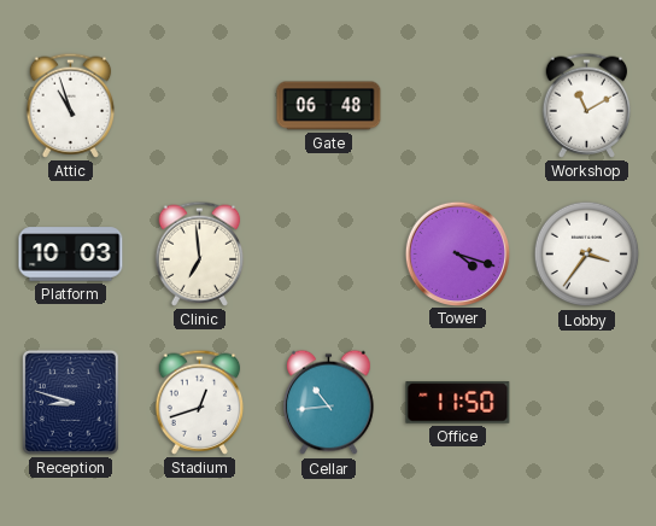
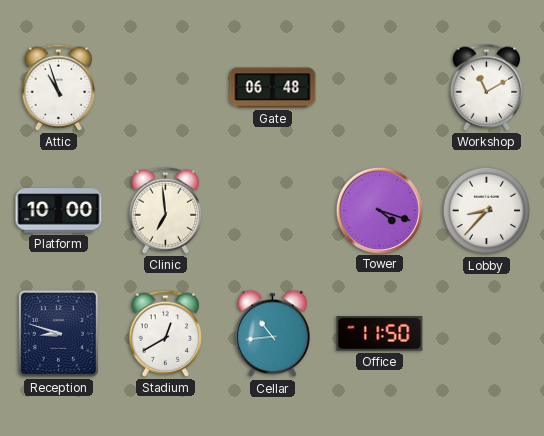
Platform: 10:03 -> 10:00 (59, 211)
Lobby: 3:36 -> 8:37 (487, 211)
Stadium: 12:42 -> 12:40 (166, 333)
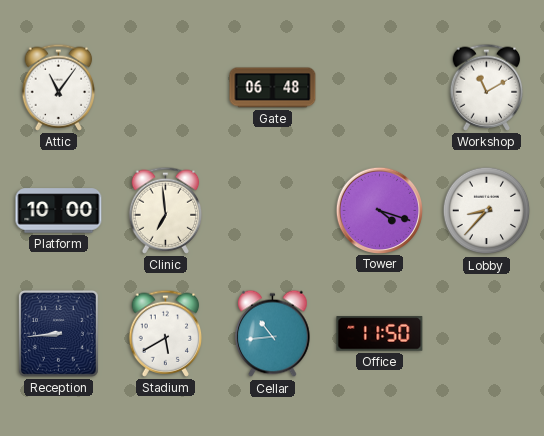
Attic: 10:57 -> 11:06 (59, 87)
Reception: 8:48 -> 8:44 (58, 333)
Stadium: 12:40 -> 5:40 (166, 333)
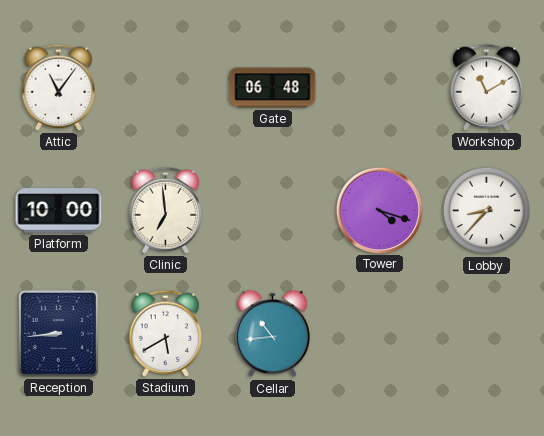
Office: 11:50 -> none (380, 334)
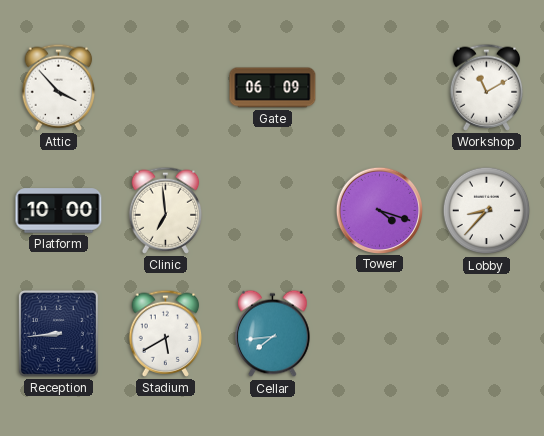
Attic: 11:06 -> 3:53 (59, 87)
Gate: 06:48 -> 06:09 (273, 88)
Cellar: 10:44 -> 7:44 (273, 334)
